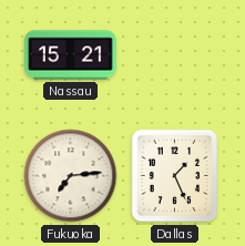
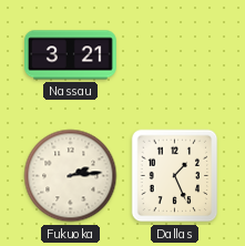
Nassau: 15:21 -> 3:21 (71, 55)
Fukuoka: 7:14 -> 2:14 (71, 176)
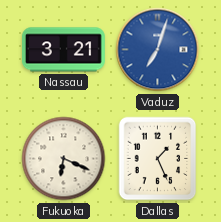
Vaduz: none -> 7:03 (158, 50)
Fukuoka: 2:14 -> 6:19 (64, 159)
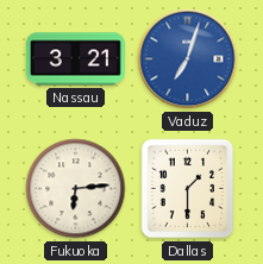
Fukuoka: 6:19 -> 6:14 (76, 189)
Dallas: 1:26 -> 1:30 (188, 189)
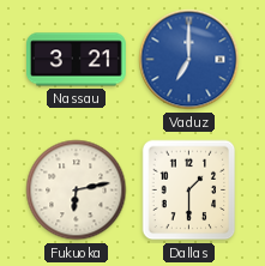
Vaduz: 7:03 -> 7:00 (189, 60)
Fukuoka: 6:14 -> 6:13 (77, 191)
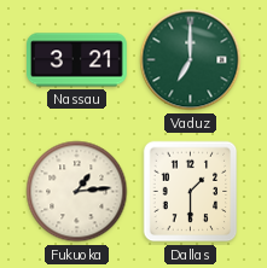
Vaduz dial: blue -> green (191, 60)
Fukuoka: 6:13 -> 1:14 (77, 192)
